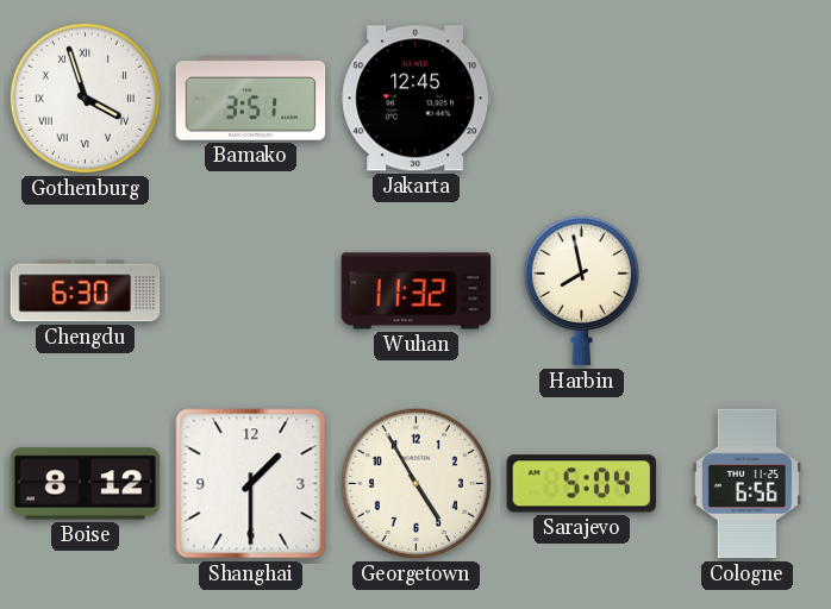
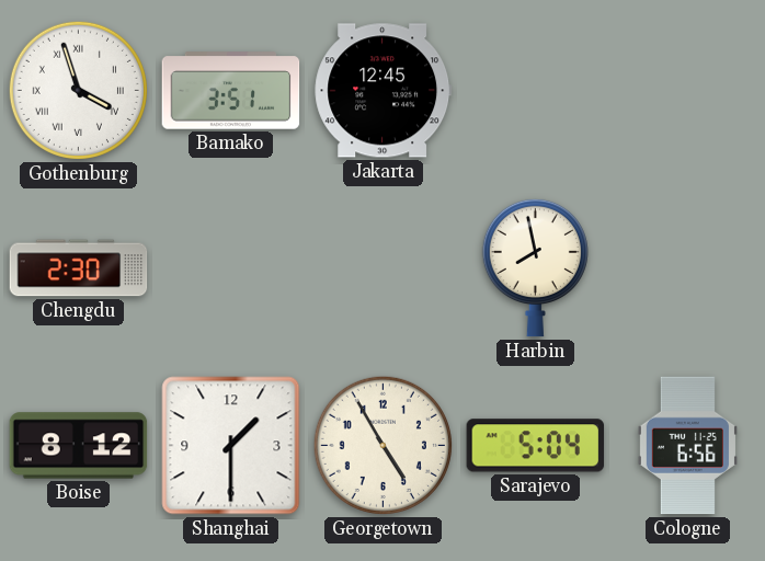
Chengdu: 6:30 -> 2:30 (79, 268)
Wuhan: 11:32 -> none (417, 291)
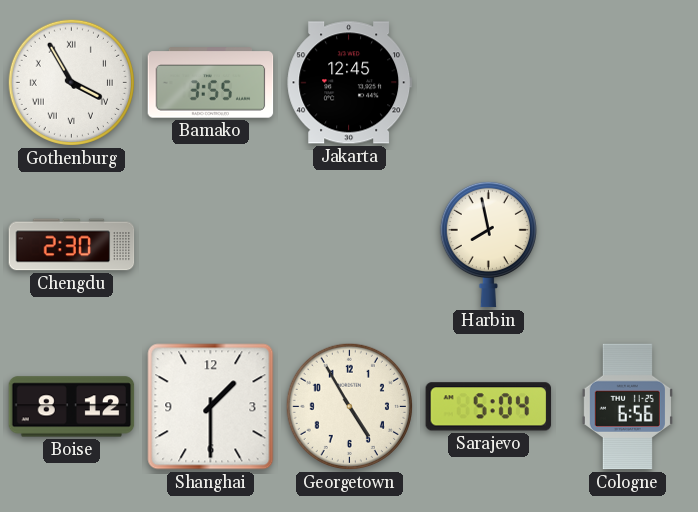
Gothenburg: 3:57 -> 3:55 (71, 82)
Bamako: 3:51 -> 3:55 (211, 83)
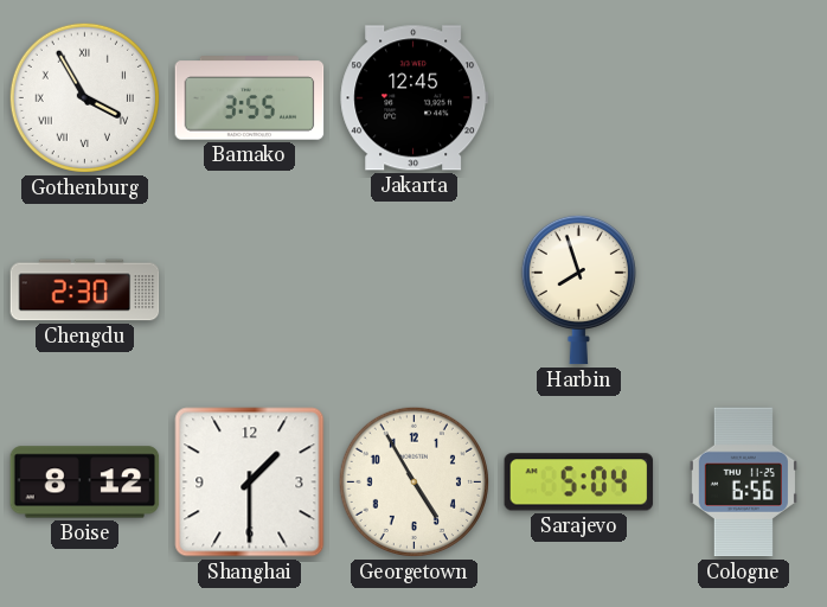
Harbin: 7:58 -> 7:57 (578, 289)
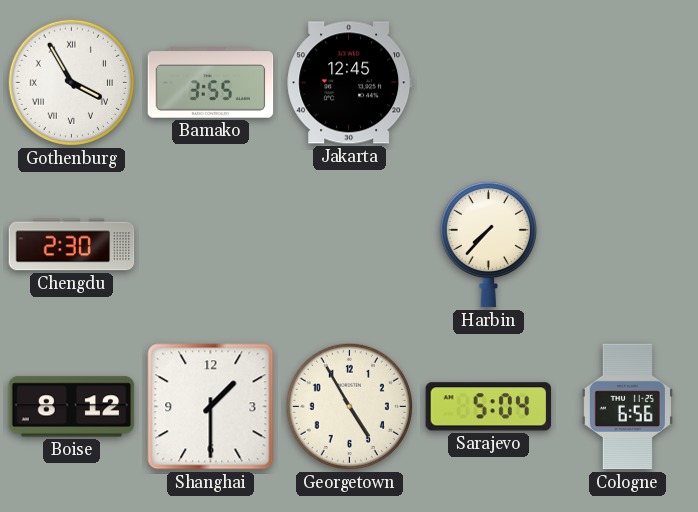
Harbin: 7:57 -> 7:37 (488, 244)
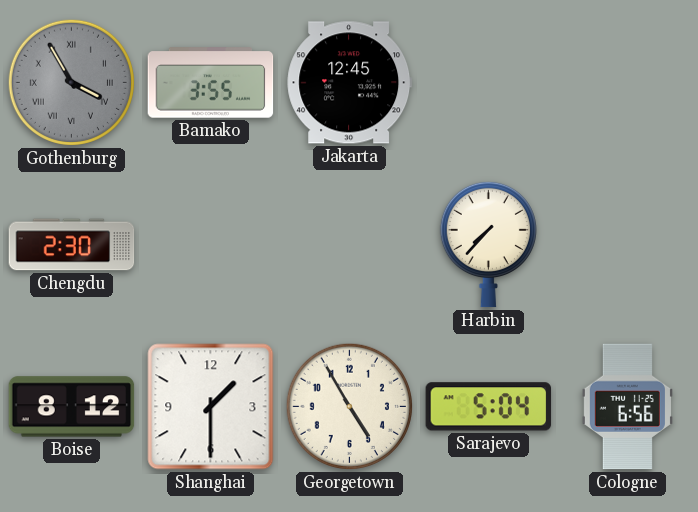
Gothenburg dial: white -> grey (71, 82)
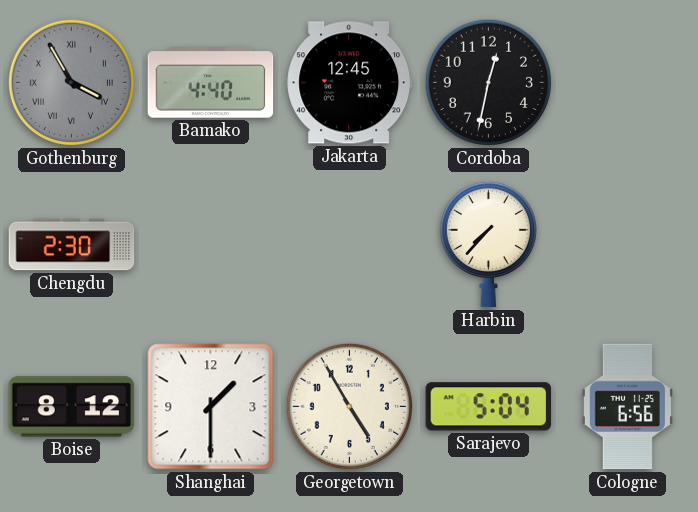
Bamako: 3:55 -> 4:40 (211, 83)
Cordoba: none -> 12:32 (488, 82)
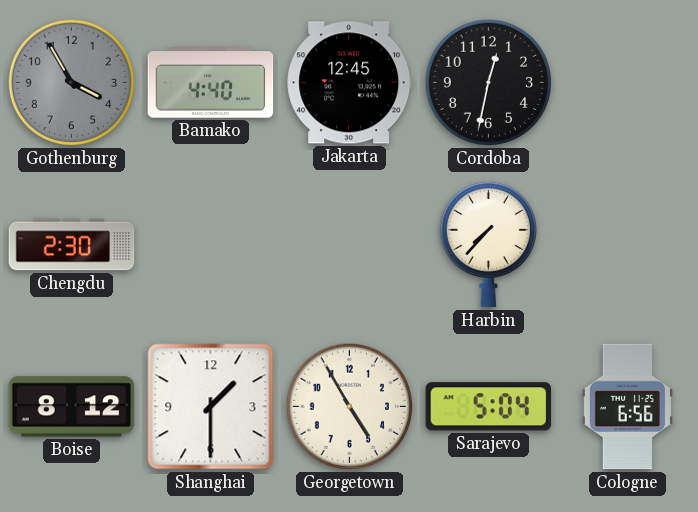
Gothenburg numerals: Roman -> Arabic (71, 82)
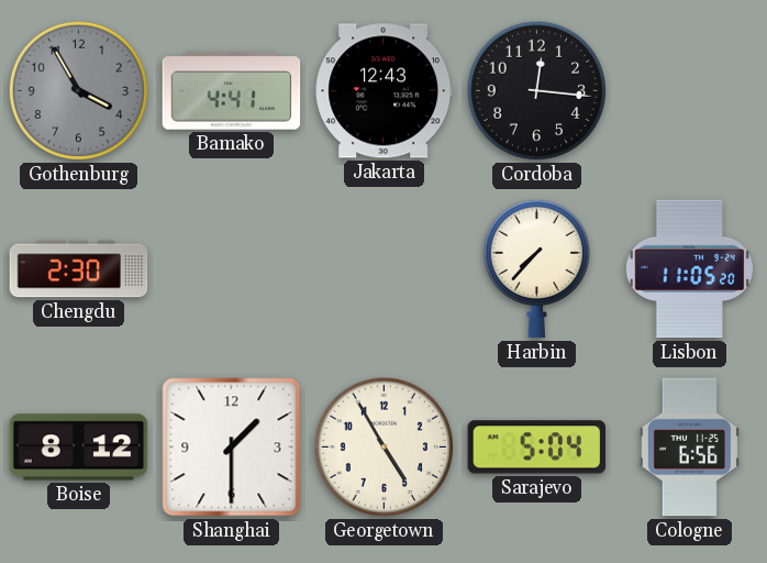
Bamako: 4:40 -> 4:41 (232, 91)
Jakarta: 12:45 -> 12:43 (385, 91)
Cordoba: 12:32 -> 12:16 (536, 90)
Lisbon: none -> 11:05 (689, 269)
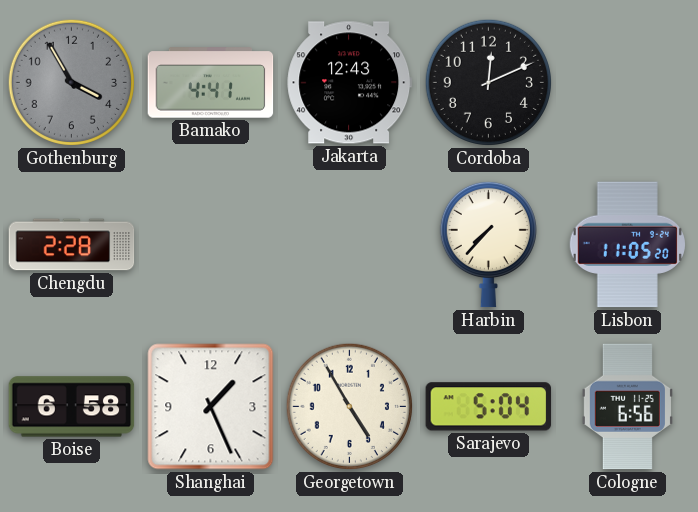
Cordoba: 12:16 -> 12:11 (488, 82)
Chengdu: 2:30 -> 2:28 (72, 245)
Boise: 8:12 -> 6:58 (72, 407)
Shanghai: 1:30 -> 1:26 (211, 407)
